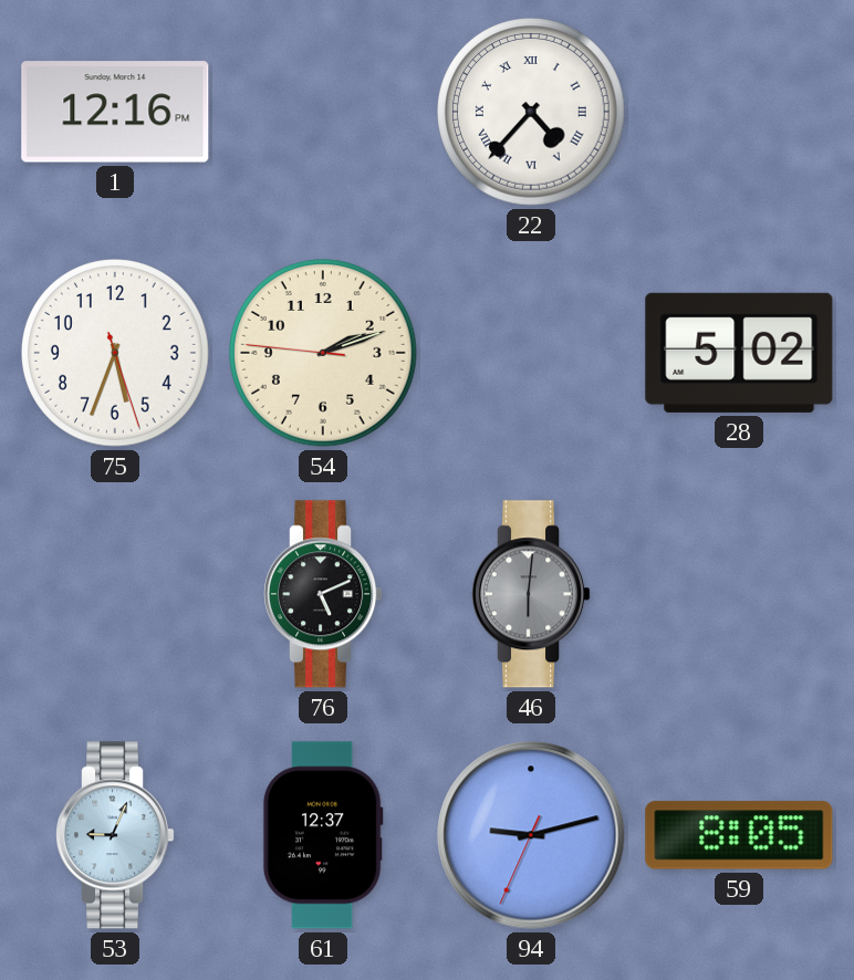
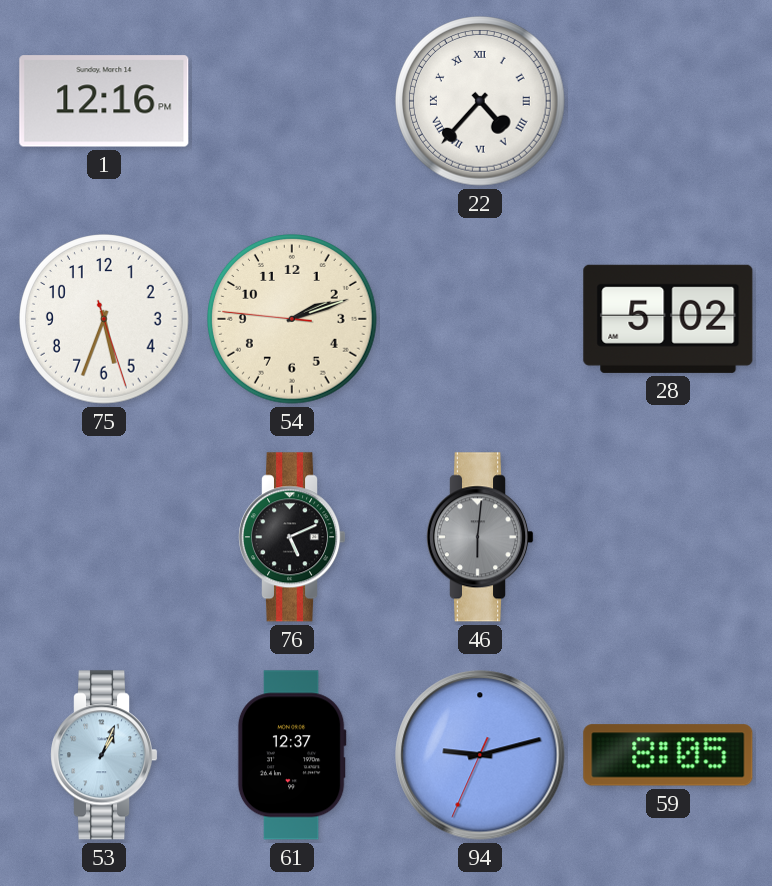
53: 9:04 -> 1:04 (105, 755)
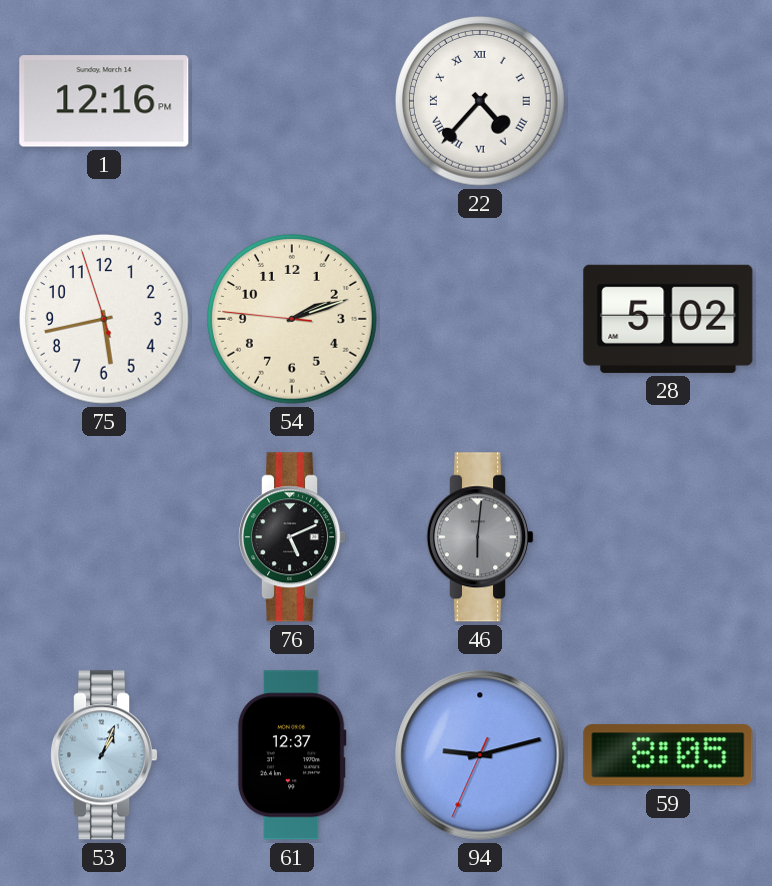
75: 5:33 -> 5:42 (105, 320)
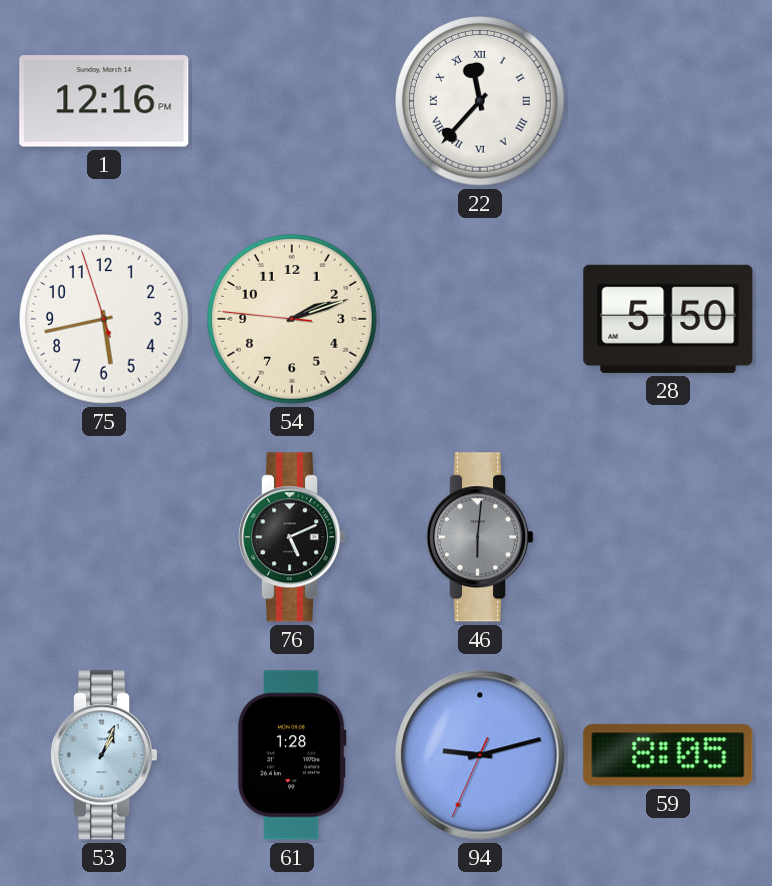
22: 4:37 -> 11:37 (481, 102)
28: 5:02 -> 5:50 (668, 319)
61: 12:37 -> 1:28 (292, 755)
